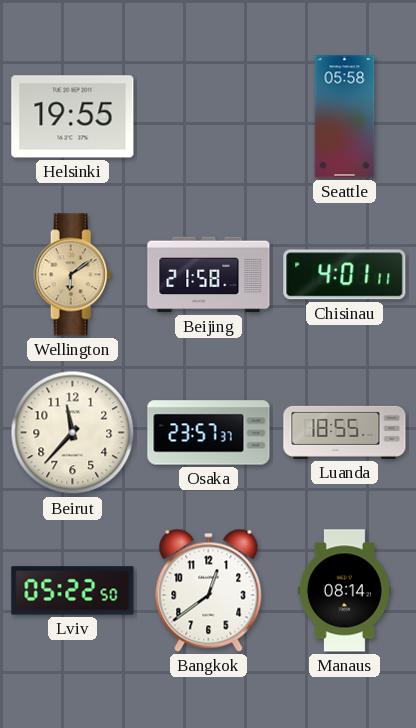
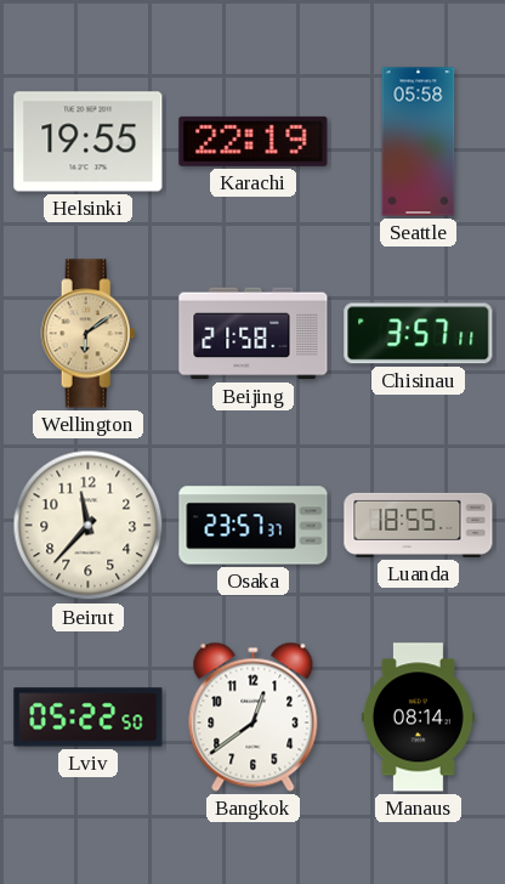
Karachi: none -> 22:19 (254, 141)
Chisinau: 4:01 -> 3:57 (419, 334)
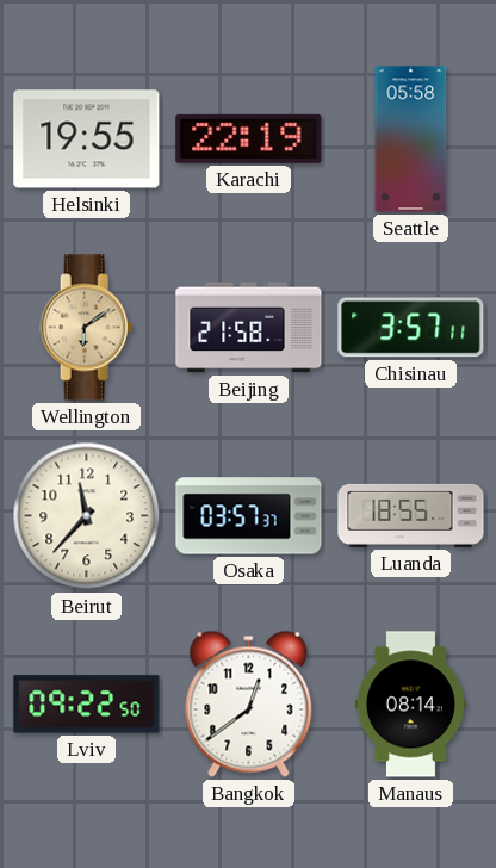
Osaka: 23:57 -> 03:57 (249, 516)
Lviv: 05:22 -> 09:22 (87, 705)
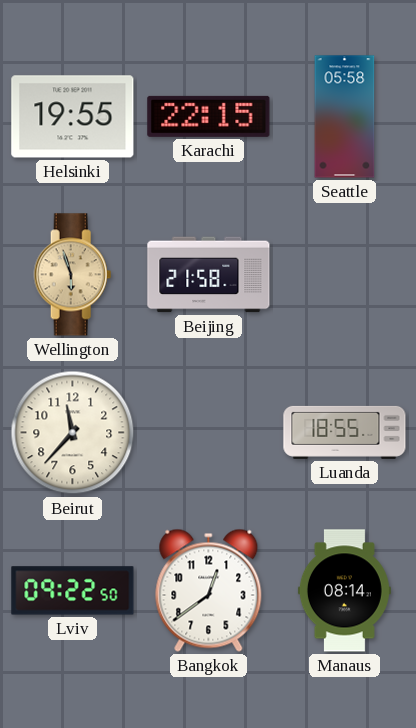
Karachi: 22:19 -> 22:15 (209, 116)
Wellington: 6:09 -> 5:57 (73, 275)
Chisinau: 3:57 -> none (411, 328)
Osaka: 03:57 -> none (249, 516)
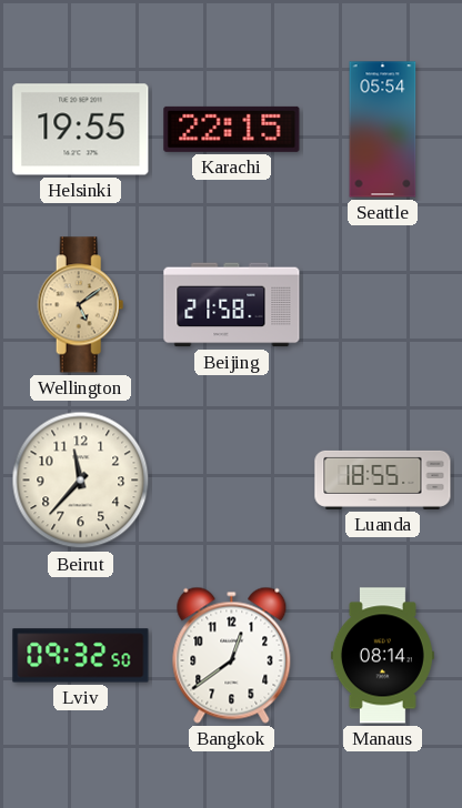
Seattle: 05:58 -> 05:54 (383, 130)
Wellington: 5:57 -> 5:09 (81, 305)
Lviv: 09:22 -> 09:32 (81, 656)
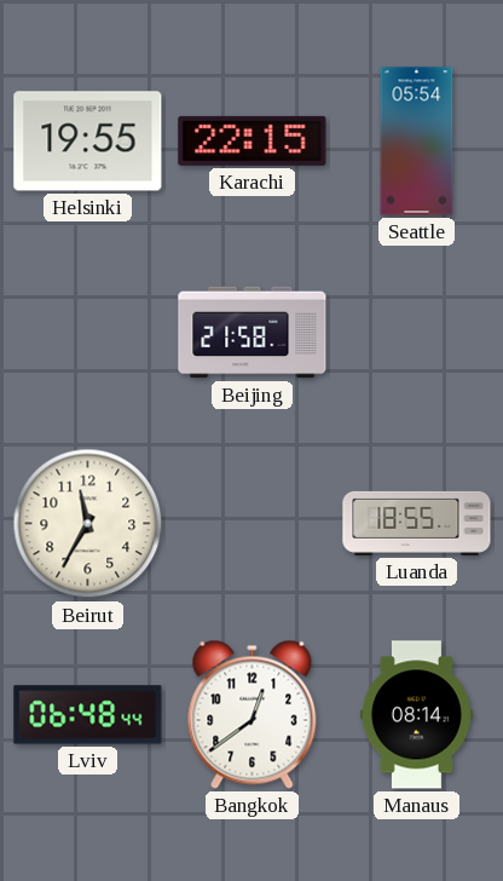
Wellington: 5:09 -> none (81, 305)
Beirut: 11:37 -> 11:35 (88, 524)
Lviv: 09:32 -> 06:48 (88, 715)
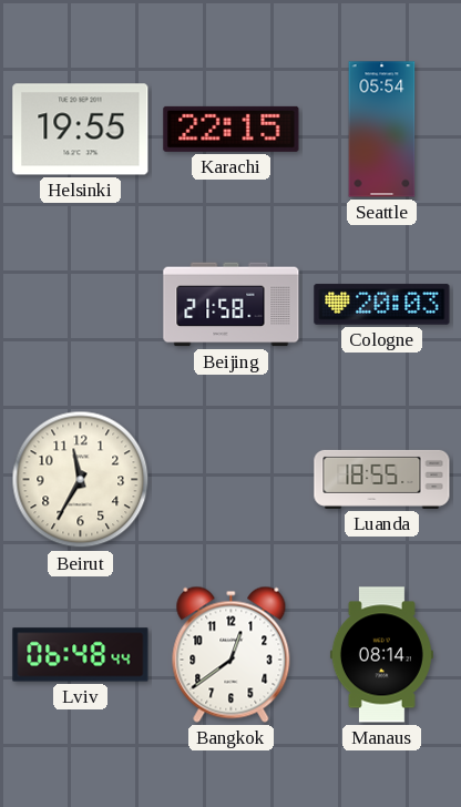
Cologne: none -> 20:03 (382, 305)
